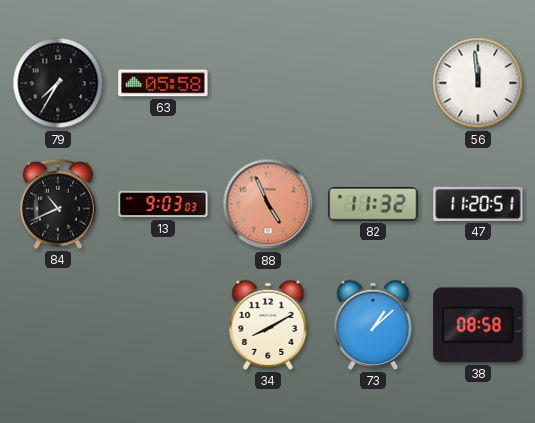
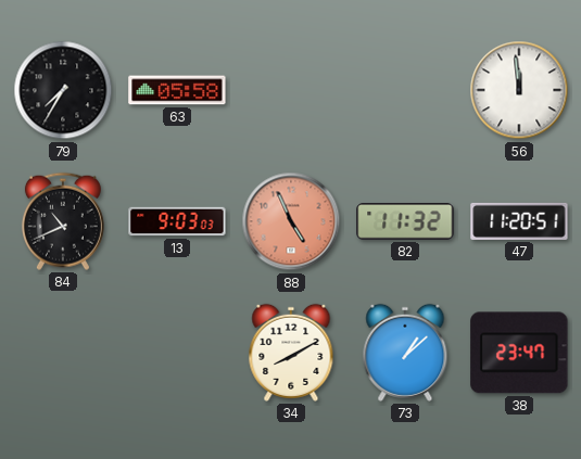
38: 08:58 -> 23:47 (519, 353)
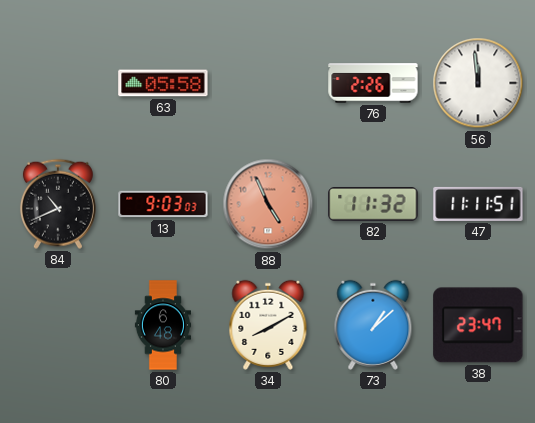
79: 7:35 -> none (63, 90)
76: none -> 2:26 (373, 83)
47: 11:20 -> 11:11 (478, 204)
80: none -> 6:48 (162, 325)
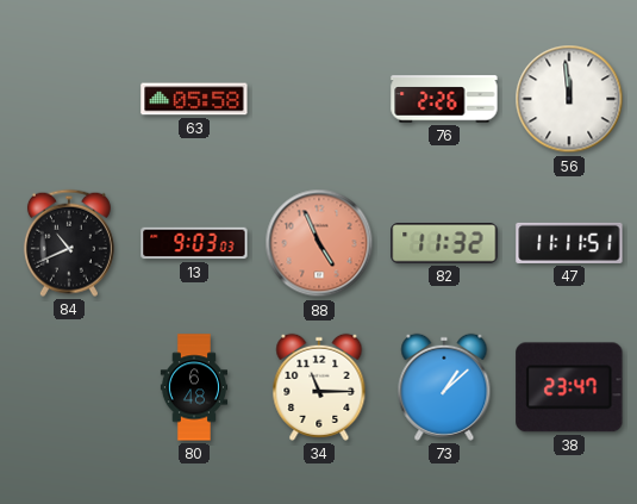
34: 8:10 -> 11:15 (319, 387)
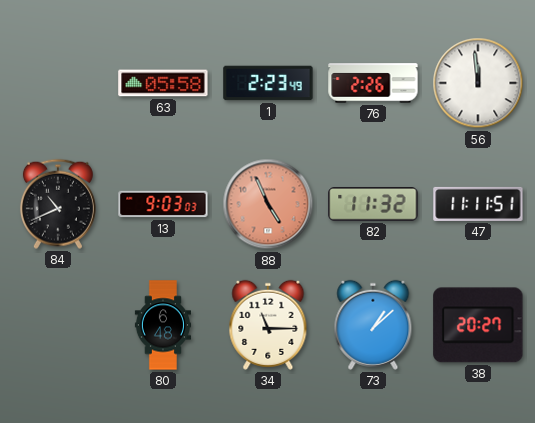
1: none -> 2:23 (268, 83)
38: 23:47 -> 20:27 (478, 325)
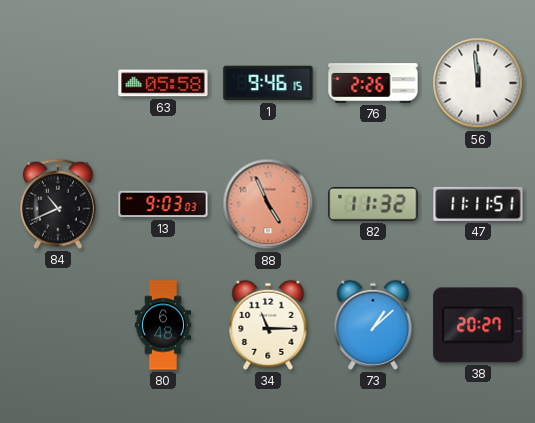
1: 2:23 -> 9:46 (268, 83)
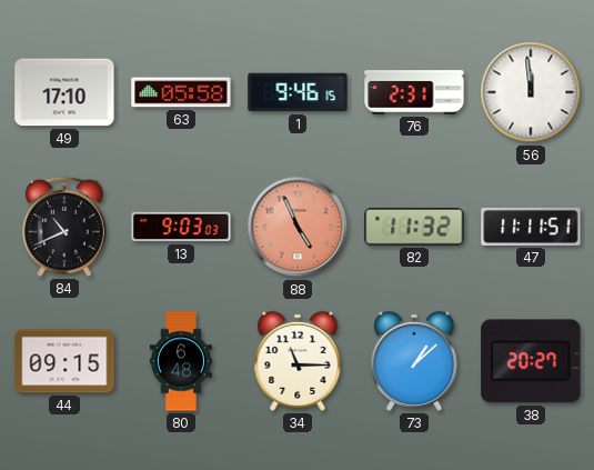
49: none -> 17:10 (64, 92)
76: 2:26 -> 2:31 (414, 92)
44: none -> 09:15 (64, 361)
